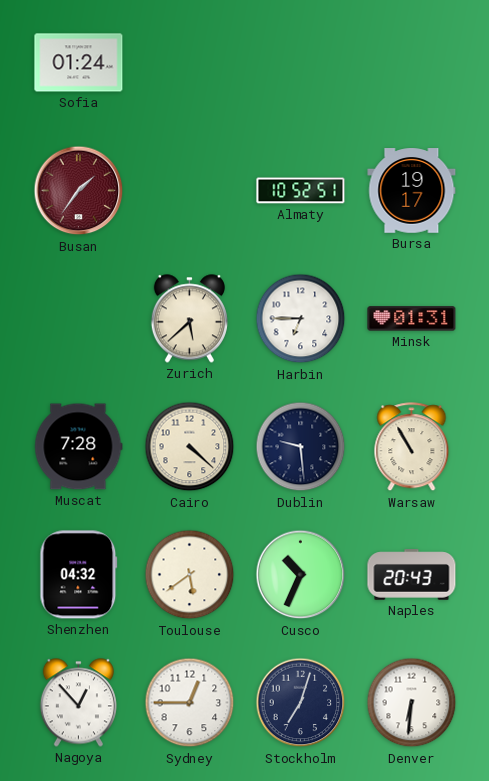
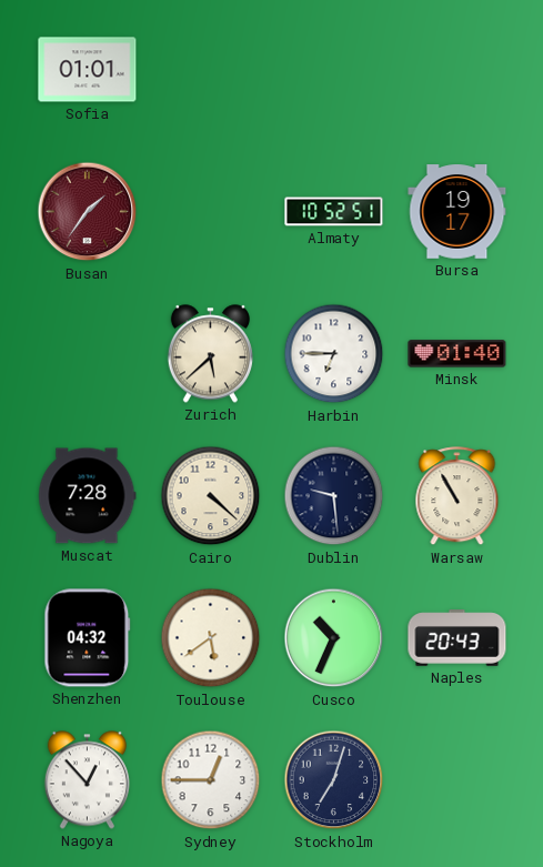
Sofia: 01:24 -> 01:01 (88, 70)
Minsk: 01:31 -> 01:40 (457, 354)
Denver: 6:31 -> none (412, 703)
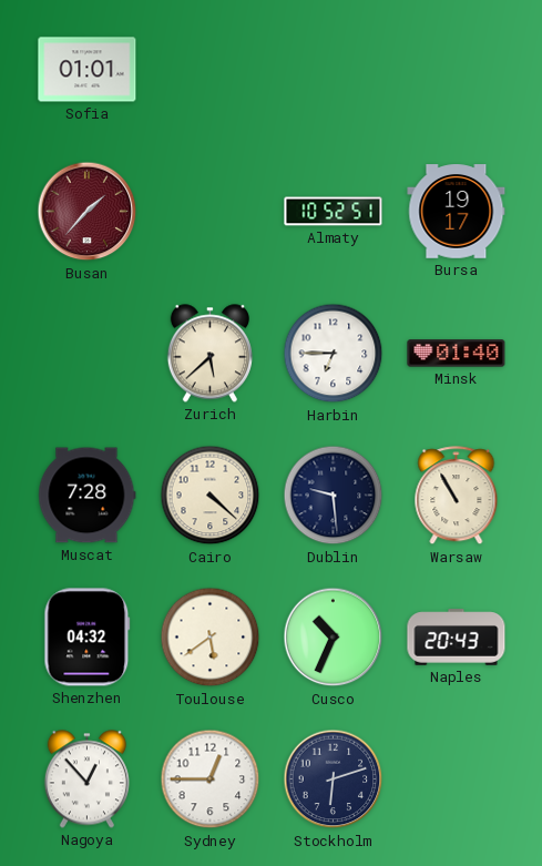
Busan: 1:36 -> 1:37 (88, 212)
Stockholm: 7:03 -> 6:12 (334, 780)
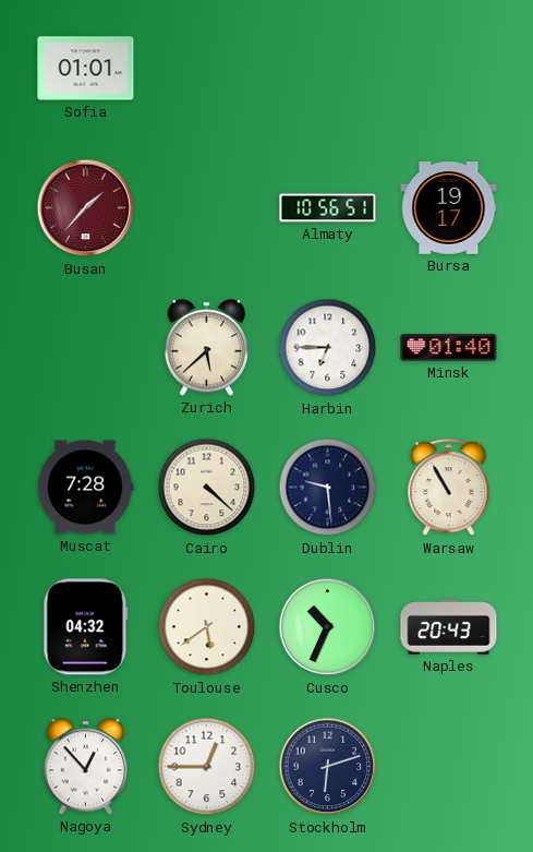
Almaty: 10:52 -> 10:56 (328, 208)
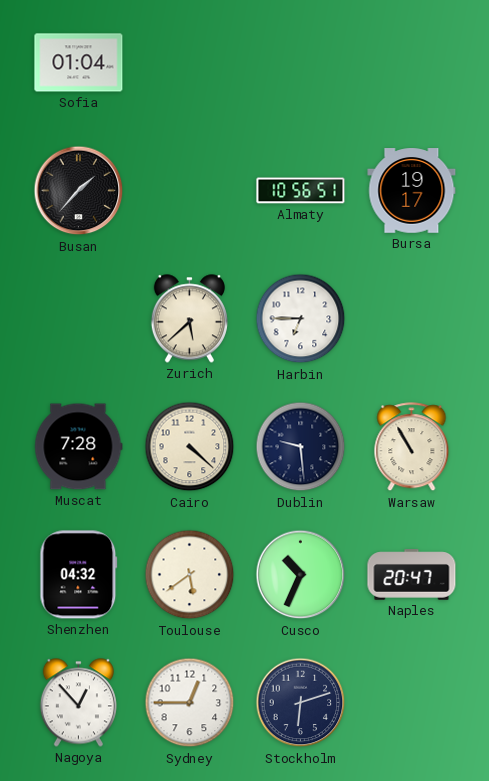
Sofia: 01:01 -> 01:04 (79, 63)
Busan dial: burgundy -> black (79, 191)
Minsk: 01:40 -> none (449, 348)
Naples: 20:43 -> 20:47 (412, 575)
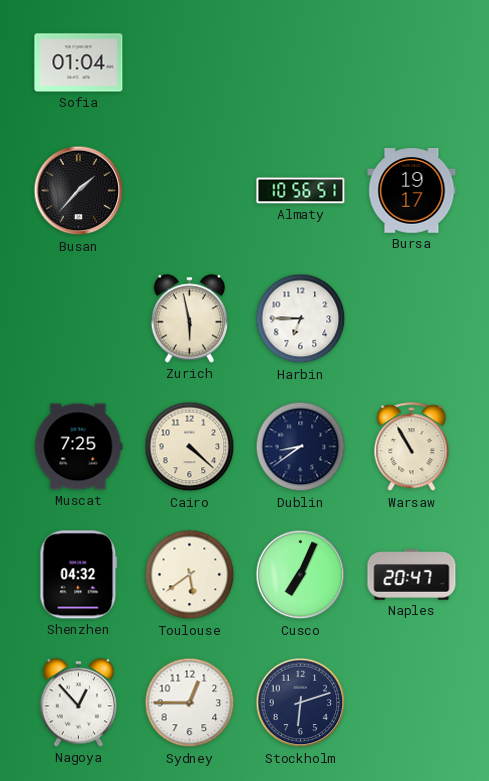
Zurich: 5:38 -> 5:58 (189, 319)
Muscat: 7:28 -> 7:25 (79, 447)
Dublin: 9:29 -> 8:39 (301, 447)
Cusco: 10:34 -> 7:04 (301, 575)
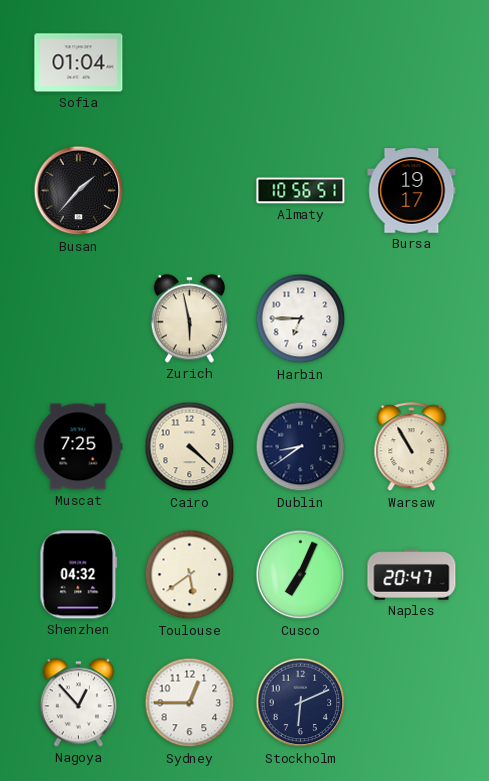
Stockholm: 6:12 -> 6:11 (301, 703)
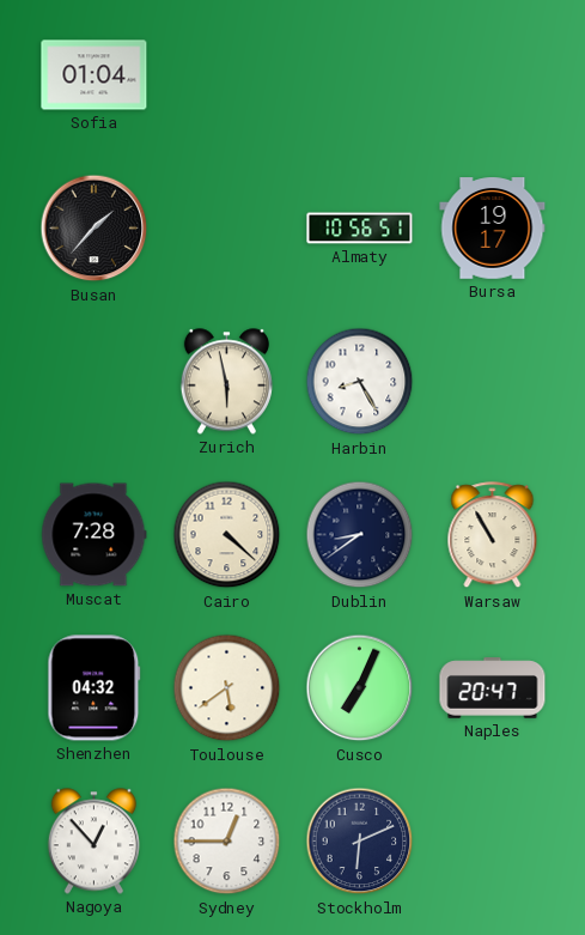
Harbin: 6:45 -> 8:25 (360, 382)
Muscat: 7:25 -> 7:28 (95, 535)
